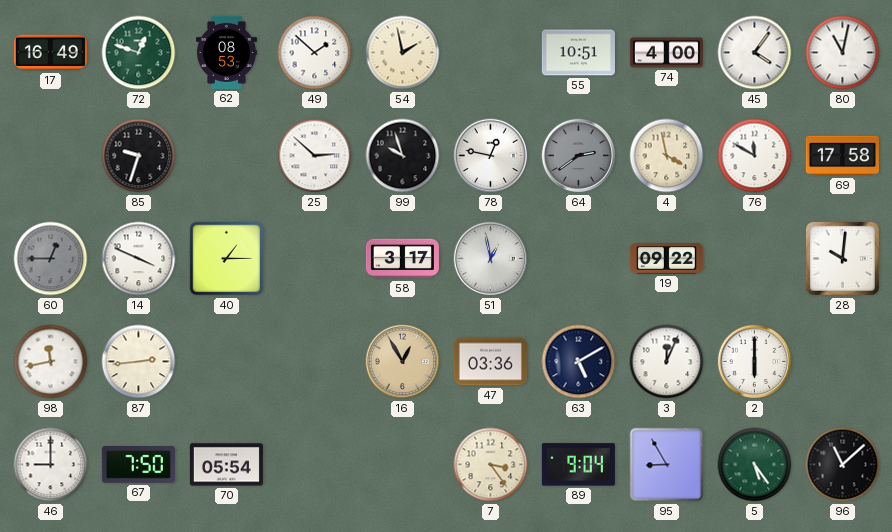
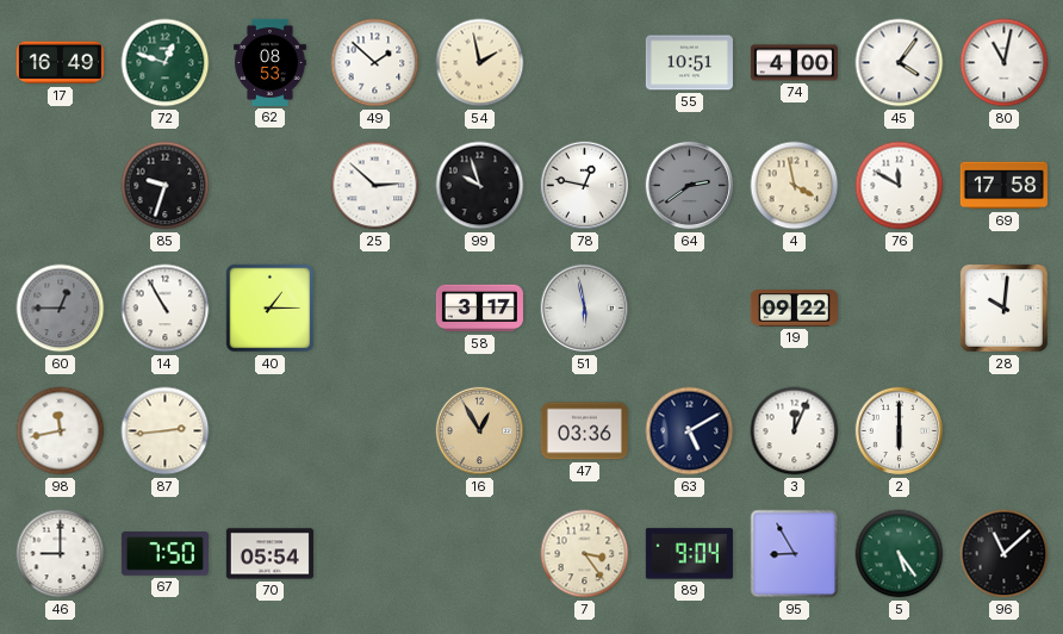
14: 3:49 -> 10:55 (166, 309)
51: 12:58 -> 5:58 (585, 309)
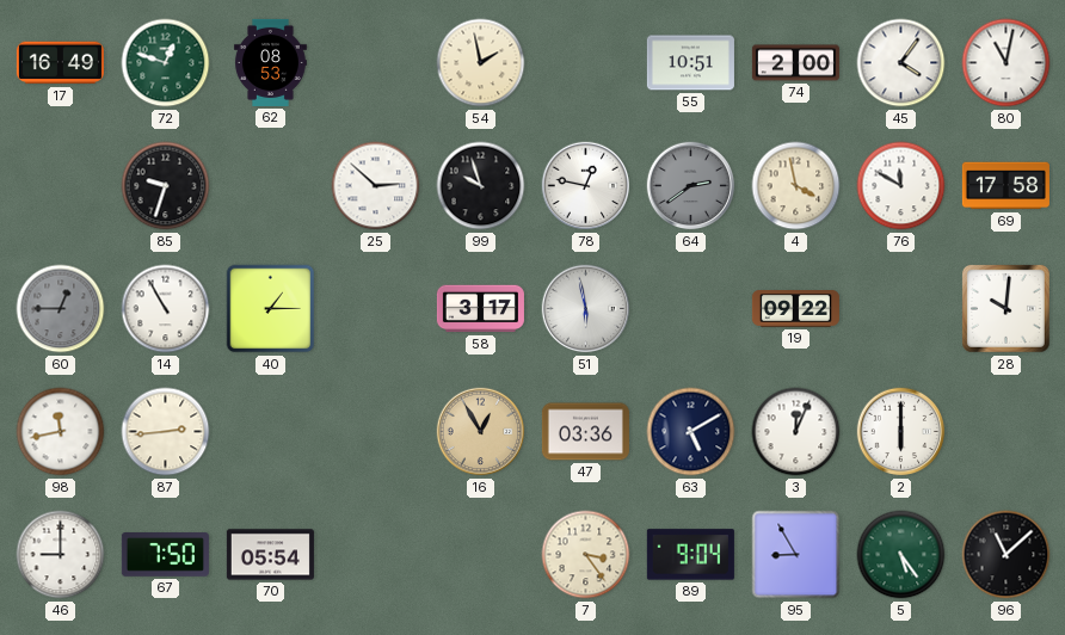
49: 1:52 -> none (375, 63)
74: 4:00 -> 2:00 (795, 63)
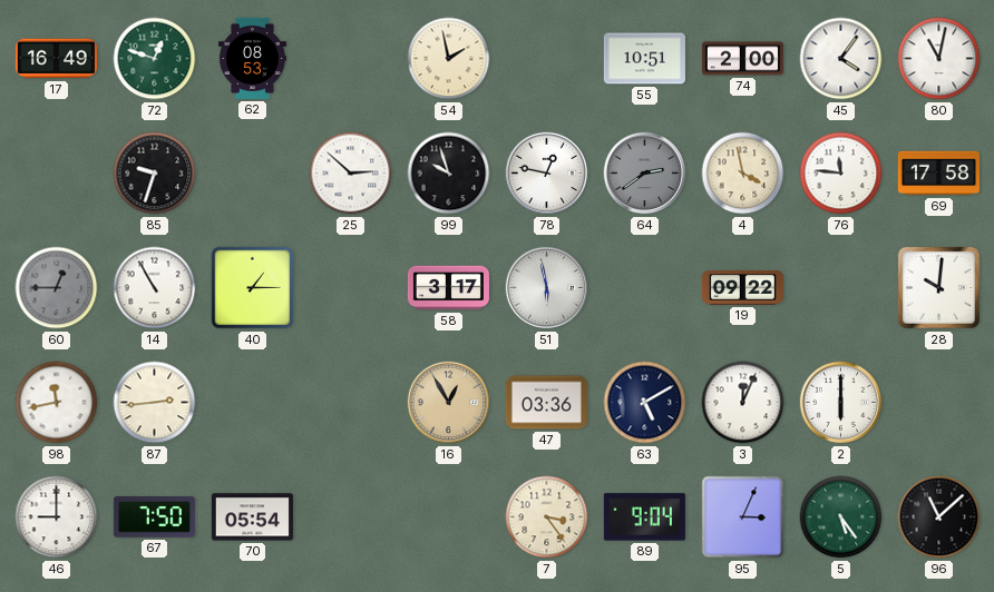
76: 11:50 -> 11:46 (841, 174)
95: 8:55 -> 3:04 (743, 517)
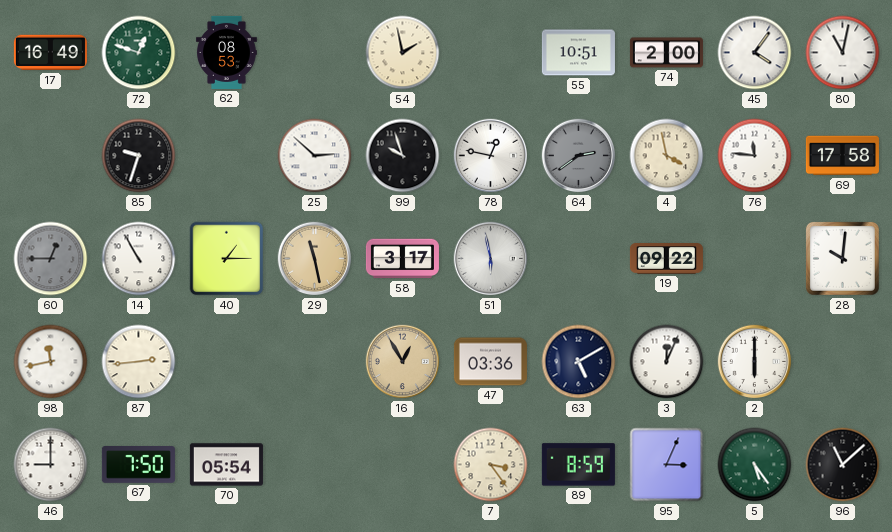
29: none -> 11:28 (315, 259)
89: 9:04 -> 8:59 (578, 465)
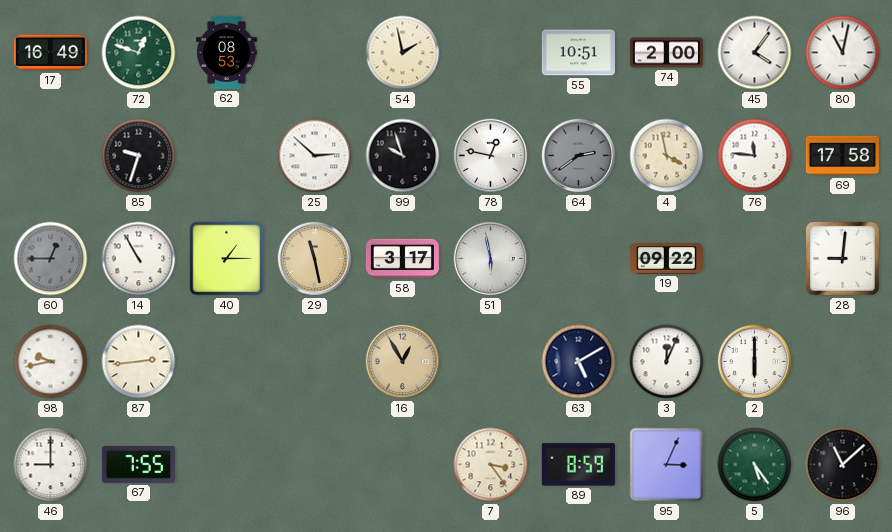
28: 10:01 -> 9:01 (842, 258)
98: 11:43 -> 9:43 (51, 362)
47: 03:36 -> none (490, 362)
67: 7:50 -> 7:55 (138, 465)
70: 05:54 -> none (226, 465)
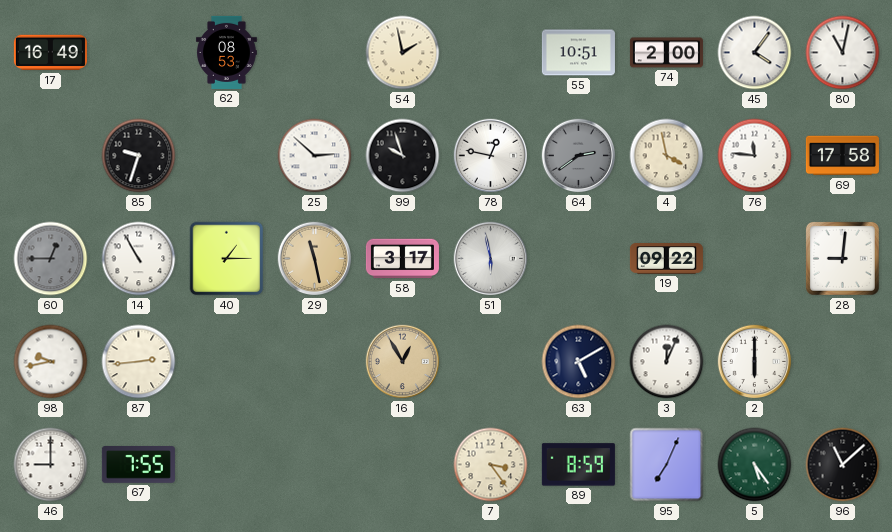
72: 12:48 -> none (139, 53)
95: 3:04 -> 7:04 (667, 465)
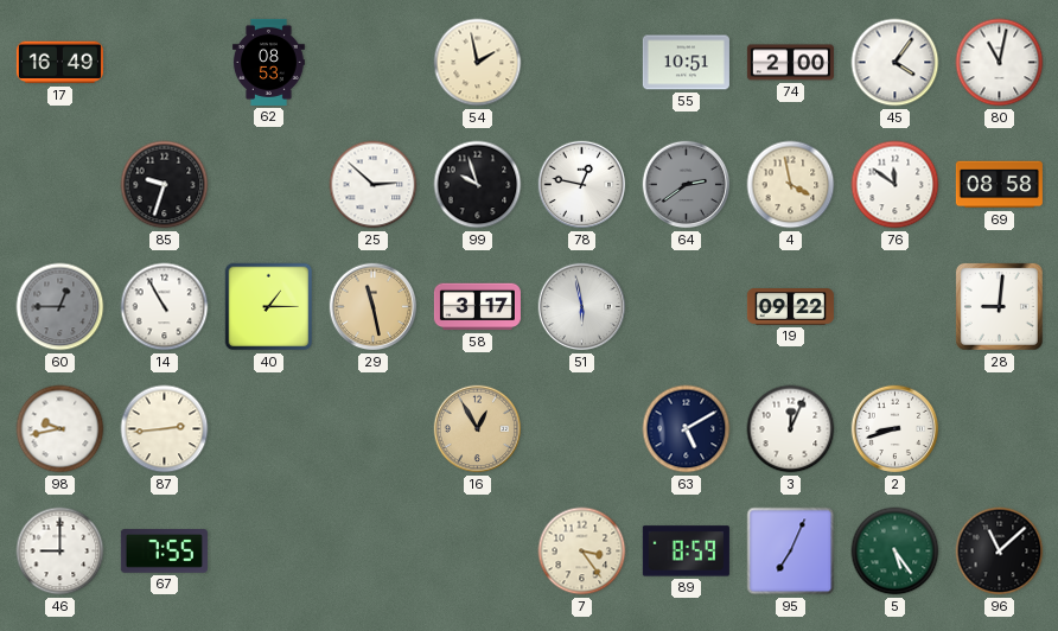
76: 11:46 -> 11:51 (896, 185)
69: 17:58 -> 08:58 (999, 185)
2: 6:00 -> 8:42 (896, 429)
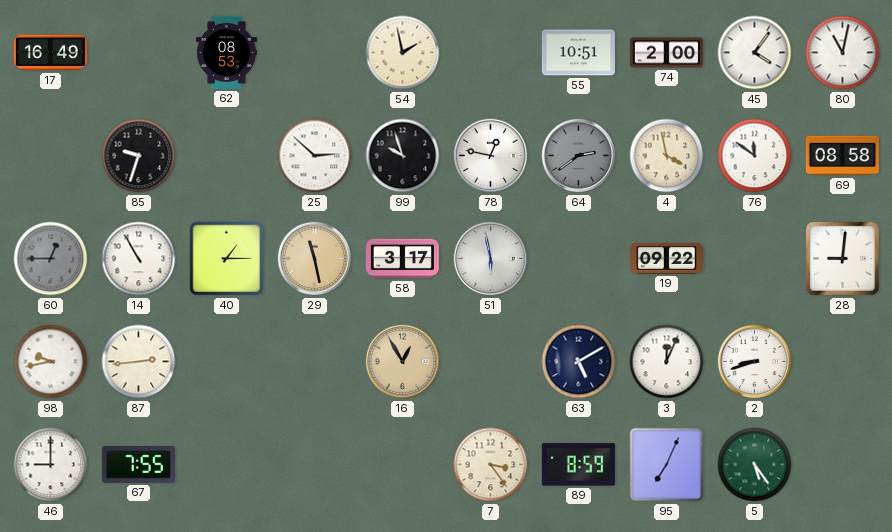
96: 11:08 -> none (1000, 552)
